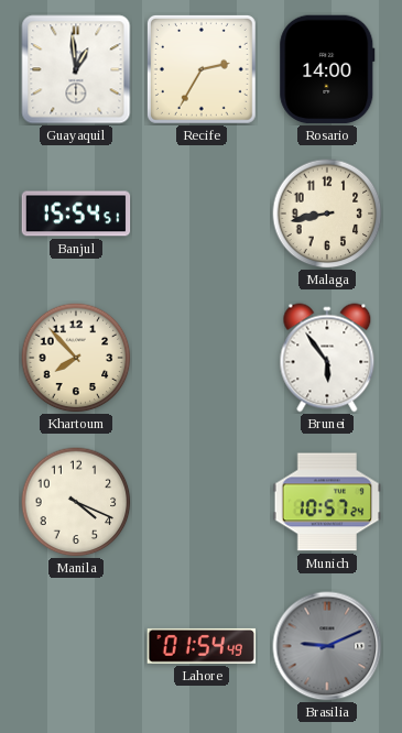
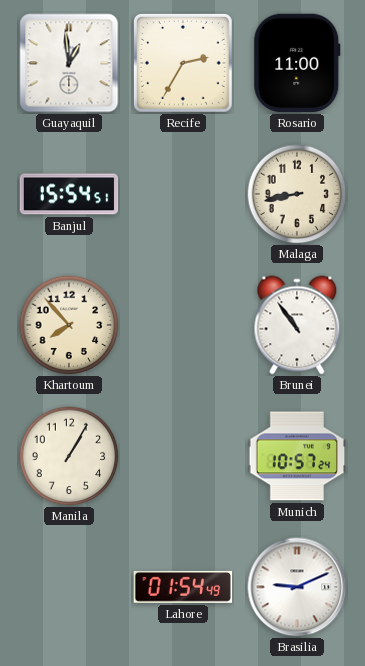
Rosario: 14:00 -> 11:00 (297, 63)
Brunei: 5:54 -> 10:54 (297, 325)
Manila: 4:19 -> 1:05 (69, 456)
Brasilia dial: grey -> white (297, 587)
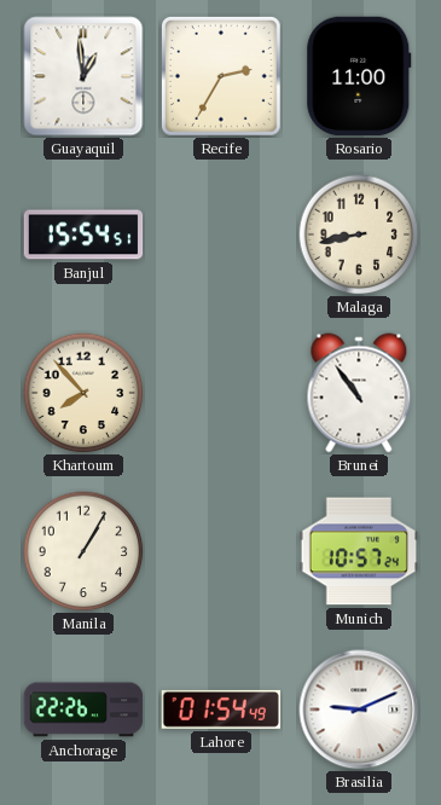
Anchorage: none -> 22:26 (83, 710)
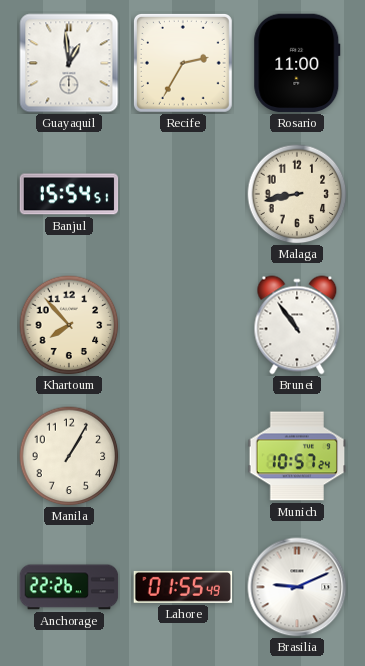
Lahore: 01:54 -> 01:55 (183, 587)
